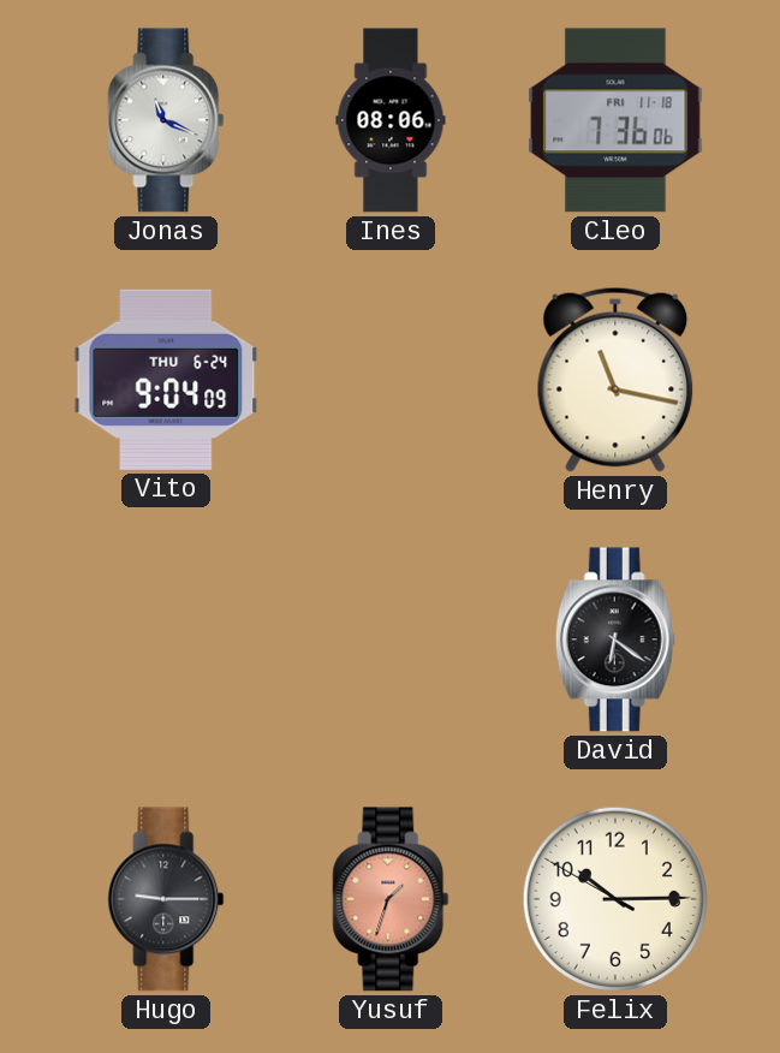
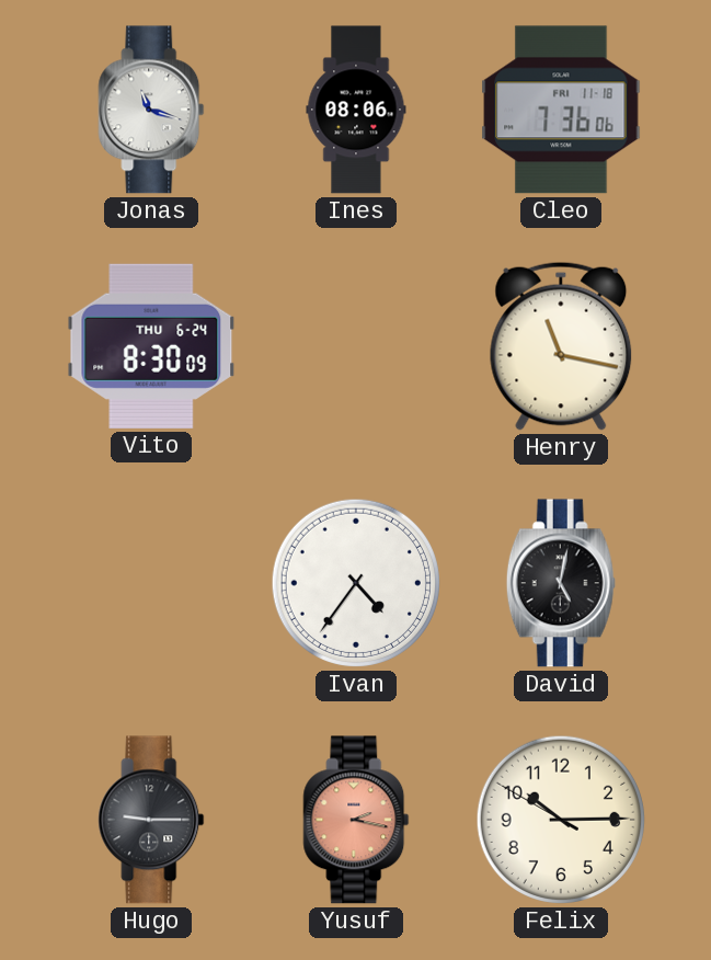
Jonas: 11:19 -> 11:18 (151, 110)
Vito: 9:04 -> 8:30 (151, 346)
Ivan: none -> 4:36 (356, 583)
David: 6:21 -> 5:02 (561, 583)
Yusuf: 1:33 -> 2:17 (356, 820)
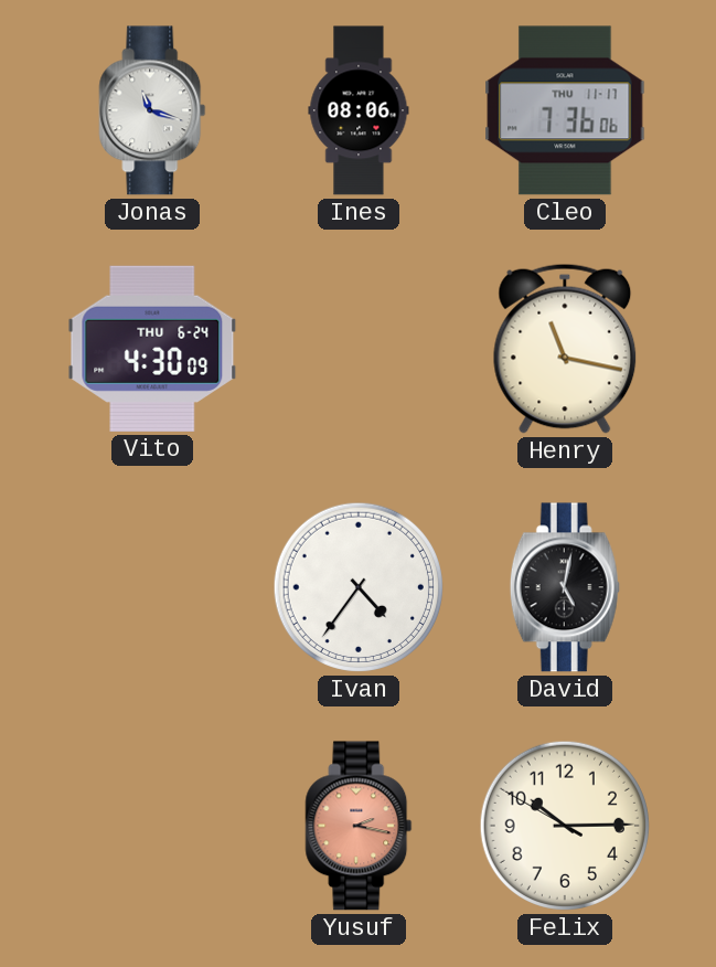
Cleo date: FRI 11-18 -> THU 11-17 (565, 110)
Vito: 8:30 -> 4:30 (152, 349)
Hugo: 9:15 -> none (151, 820)
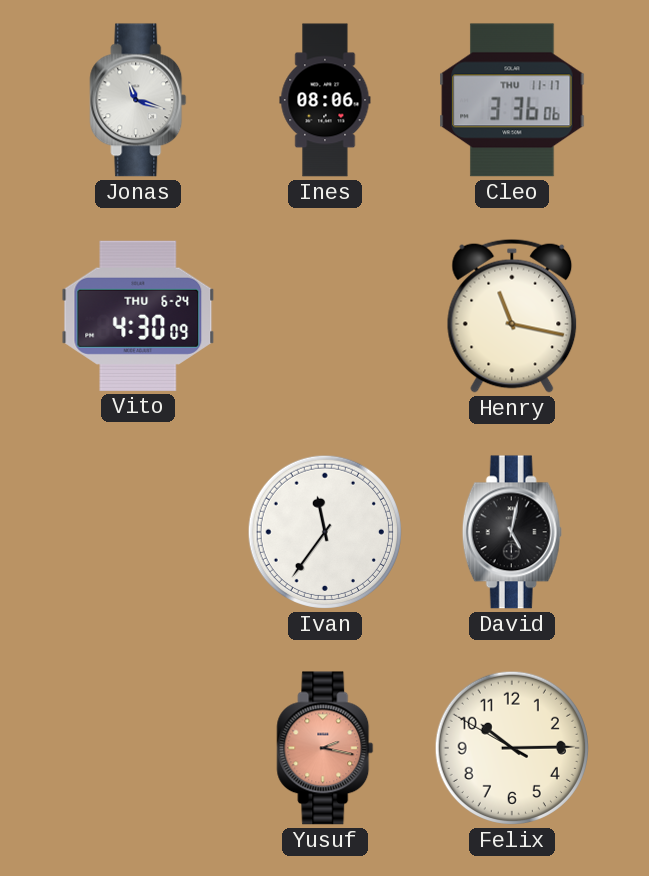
Cleo: 7:36 -> 3:36 (512, 100)
Ivan: 4:36 -> 11:36 (325, 532)
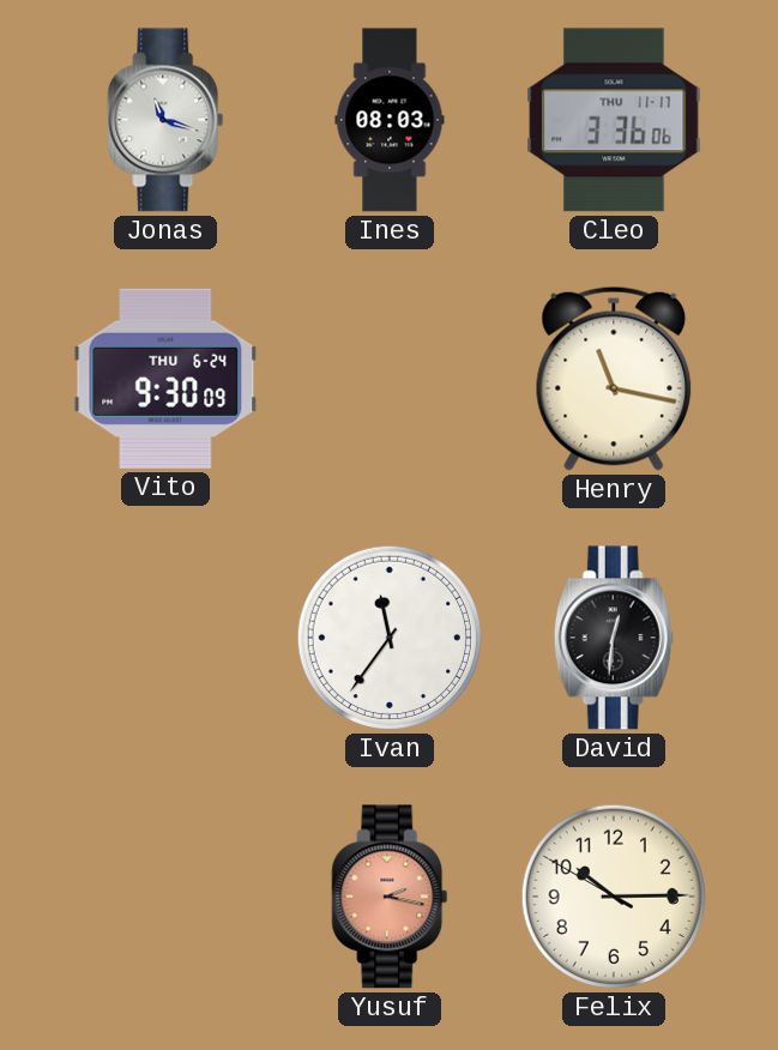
Ines: 08:06 -> 08:03 (390, 120)
Vito: 4:30 -> 9:30 (165, 379)
David: 5:02 -> 12:31 (614, 638)
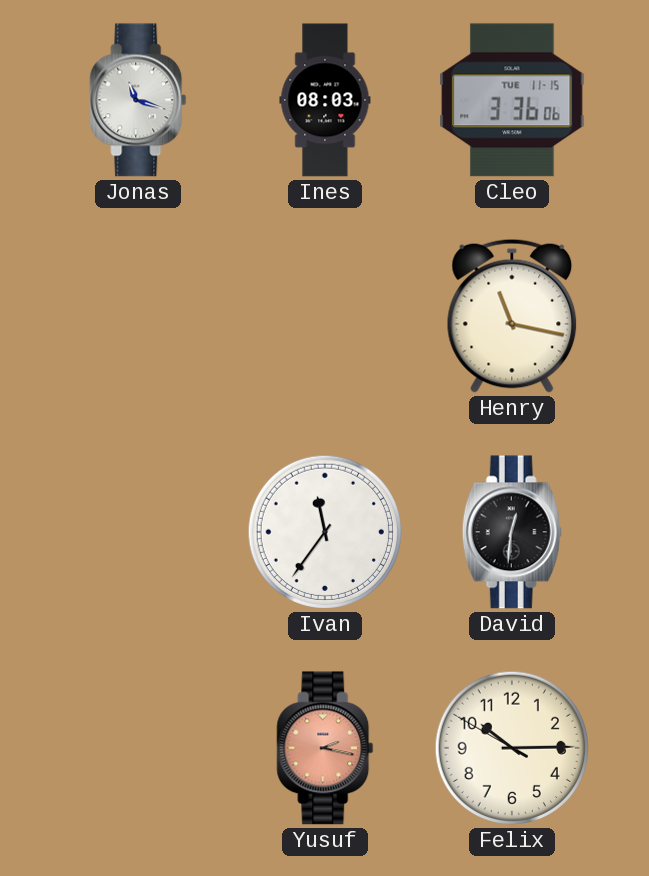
Cleo date: THU 11-17 -> TUE 11-15 (512, 100)
Vito: 9:30 -> none (165, 379)
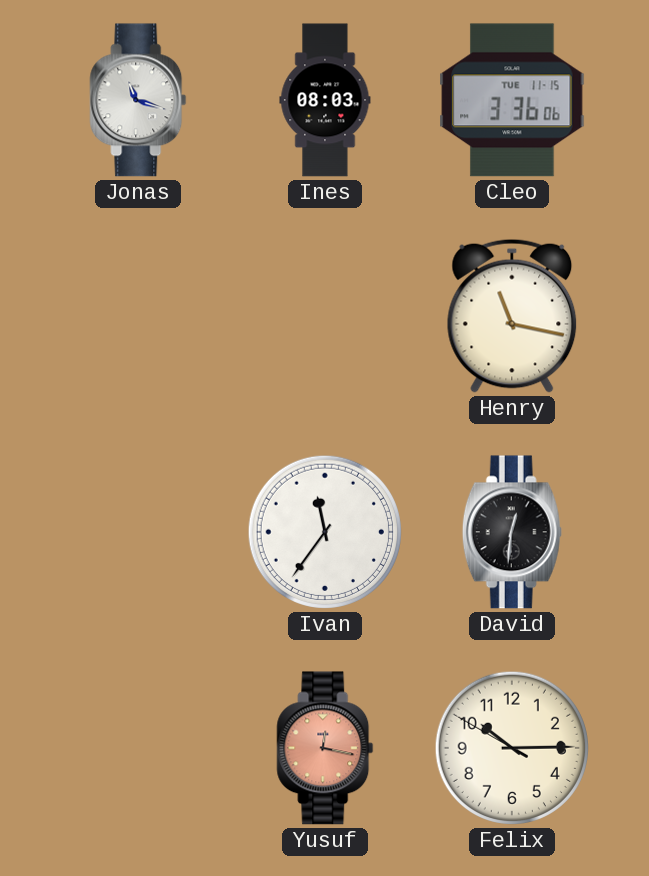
Yusuf: 2:17 -> 12:17 (325, 748)
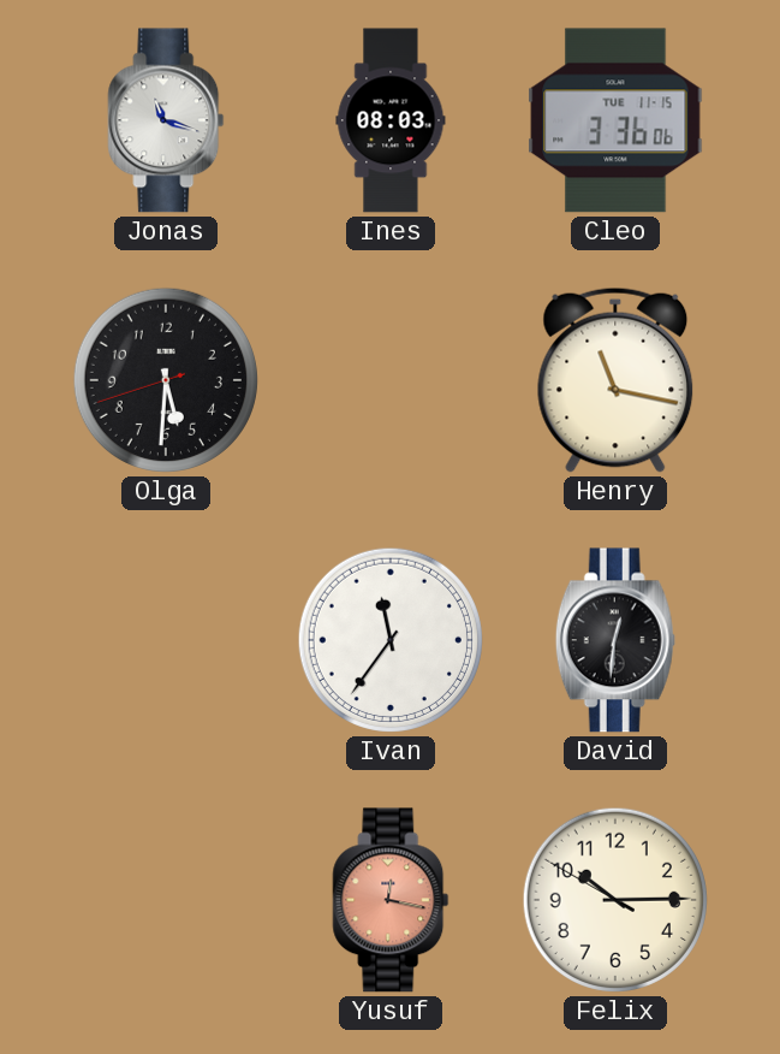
Olga: none -> 5:30 (166, 380)
